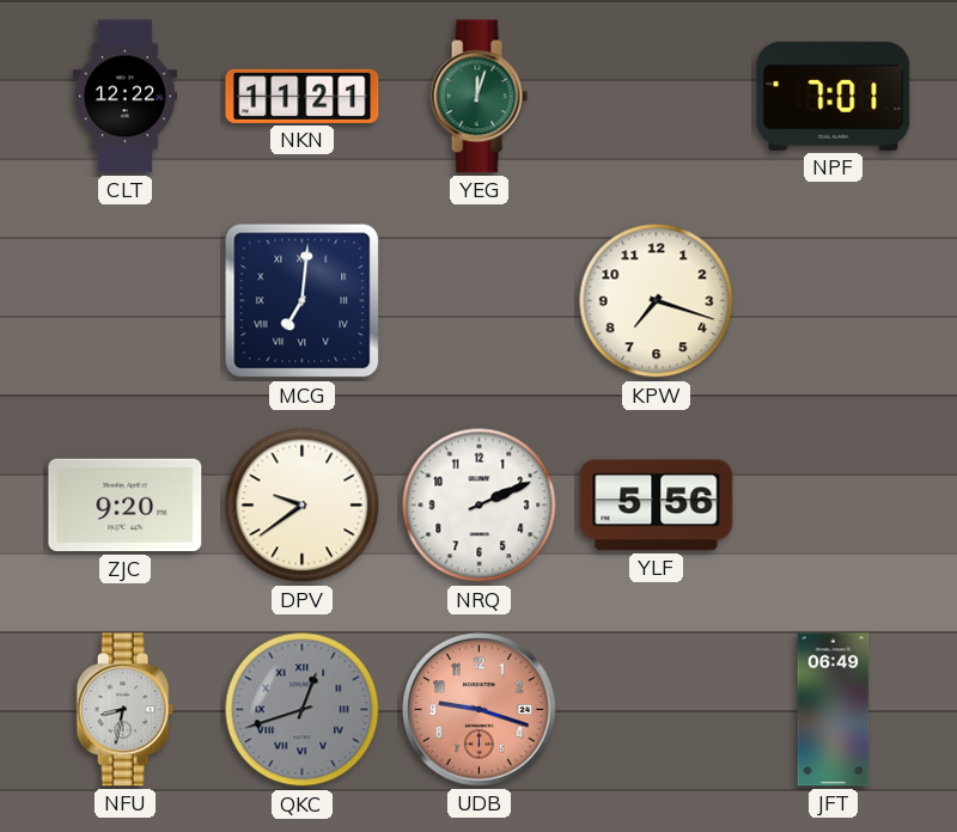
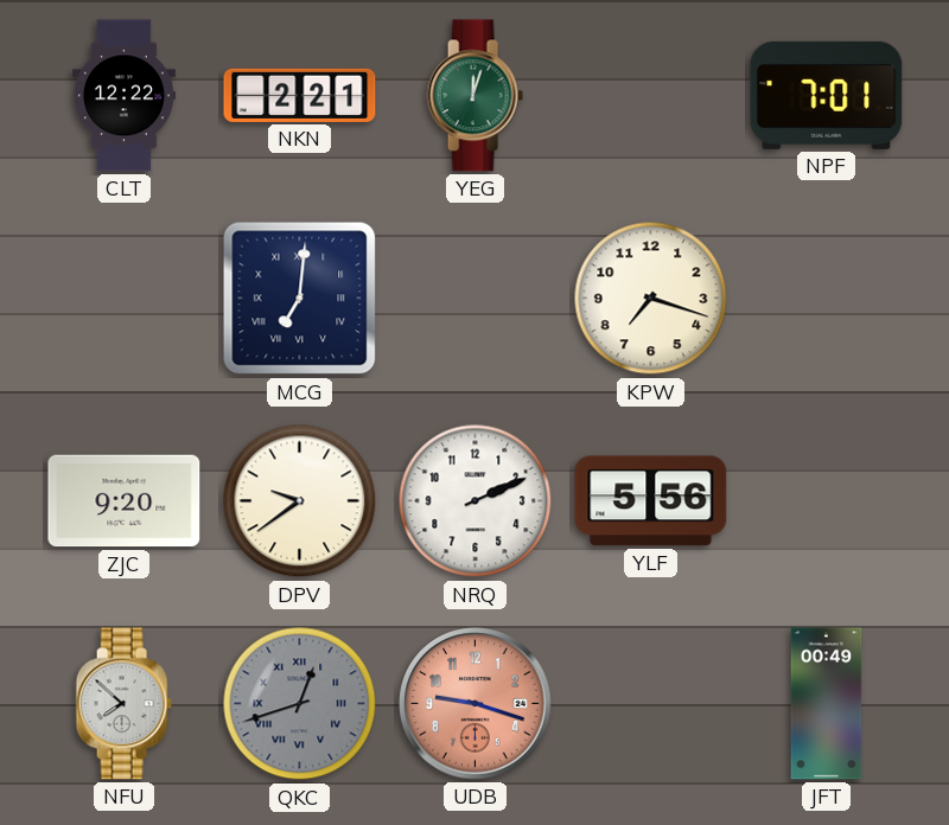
NKN: 11:21 -> 2:21 (300, 95)
NFU: 8:32 -> 7:52 (123, 704)
JFT: 06:49 -> 00:49 (827, 704)
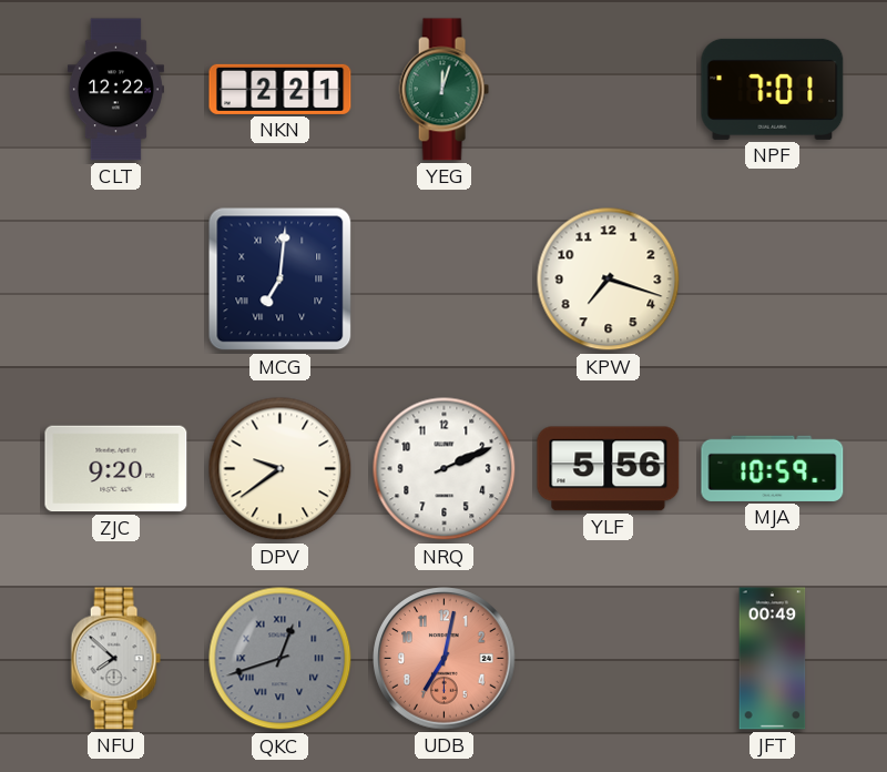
MJA: none -> 10:59 (773, 468)
UDB: 9:18 -> 7:02 (445, 659)
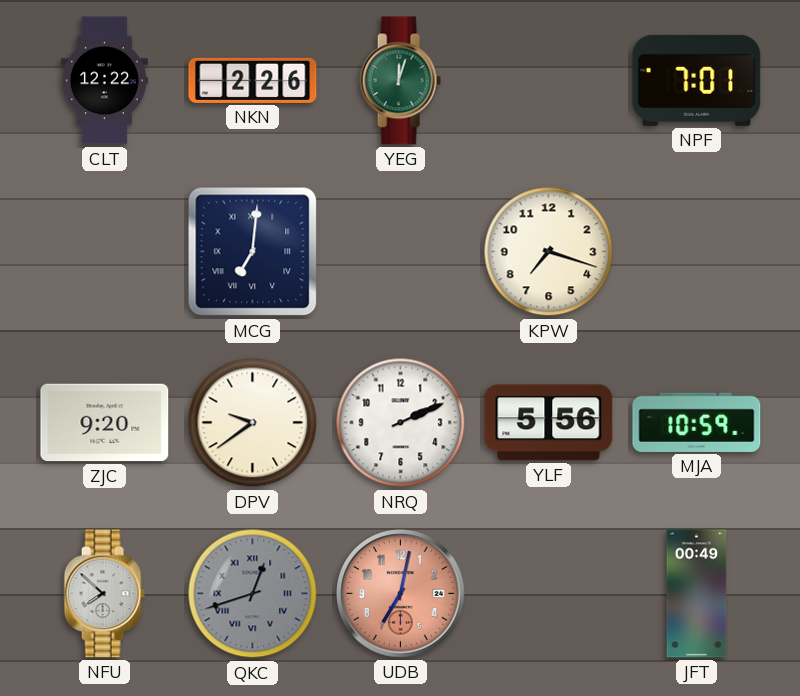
NKN: 2:21 -> 2:26 (253, 80)
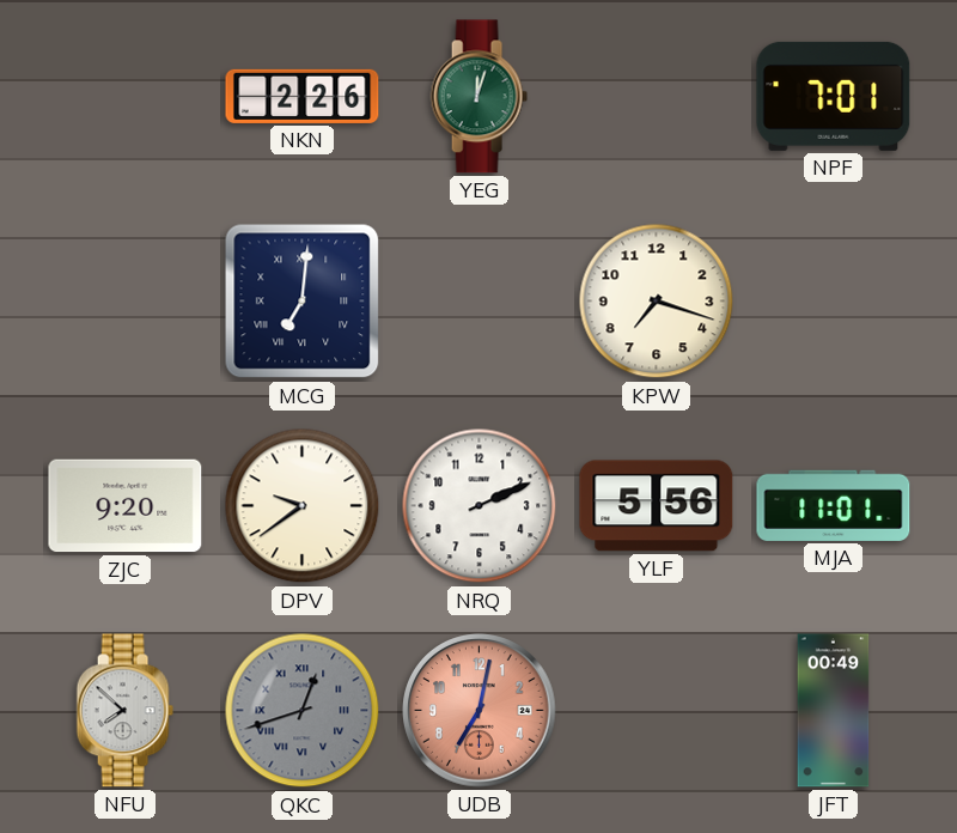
CLT: 12:22 -> none (104, 81)
MJA: 10:59 -> 11:01 (834, 505)
